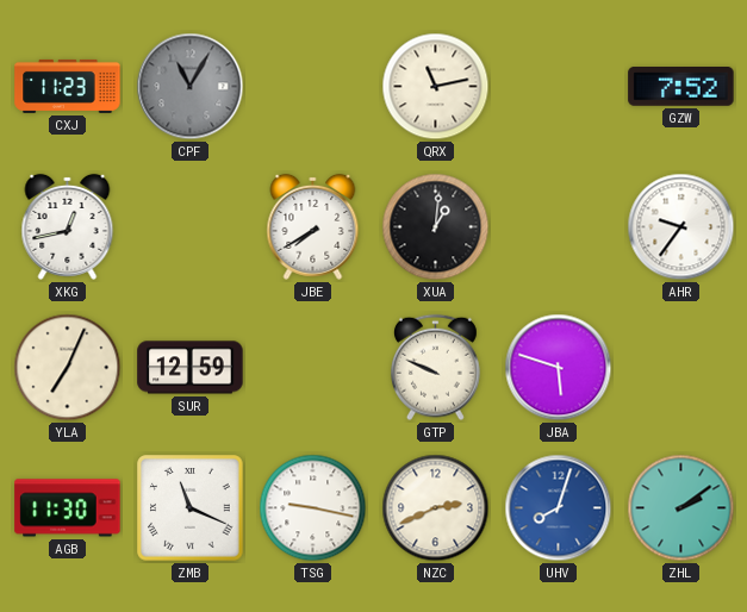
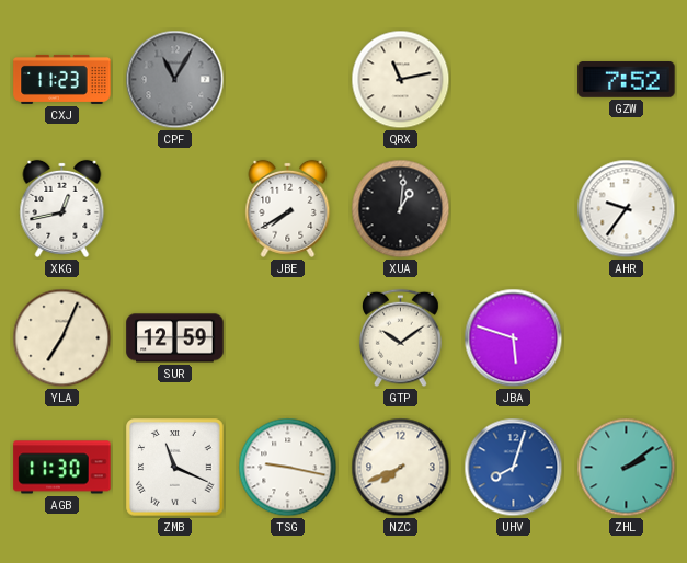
GTP: 9:49 -> 10:09 (400, 338)
NZC: 2:41 -> 7:41 (401, 468)
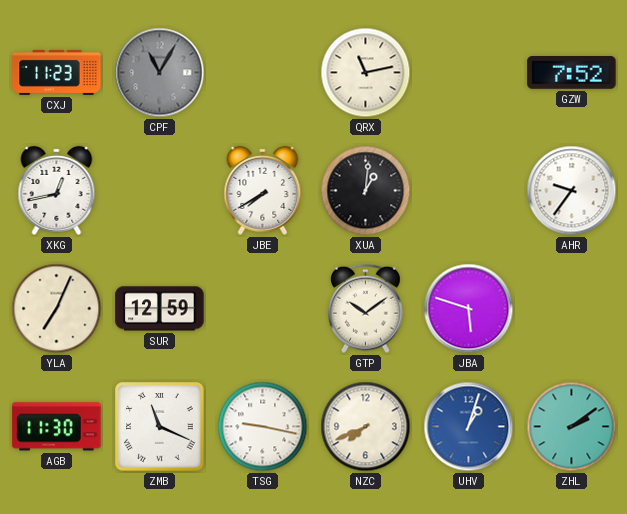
UHV: 8:03 -> 1:03 (469, 427)
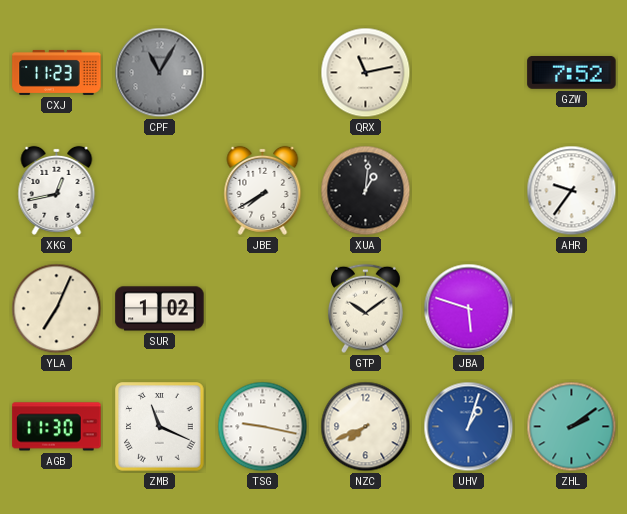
SUR: 12:59 -> 1:02 (160, 309)
